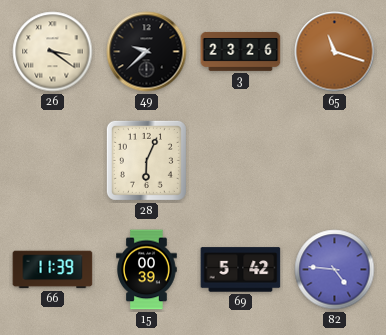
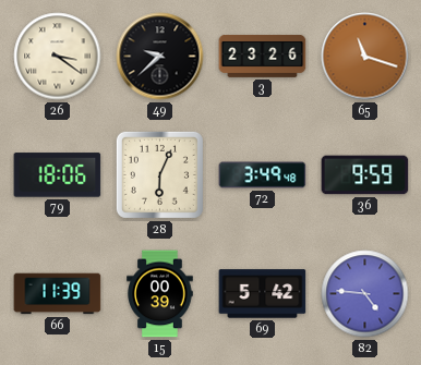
79: none -> 18:06 (58, 175)
72: none -> 3:49 (263, 175)
36: none -> 9:59 (365, 175)
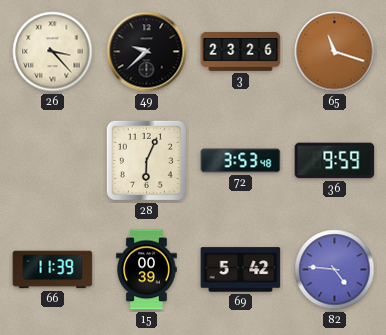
26: 3:21 -> 3:23 (53, 52)
79: 18:06 -> none (58, 175)
72: 3:49 -> 3:53 (241, 161)
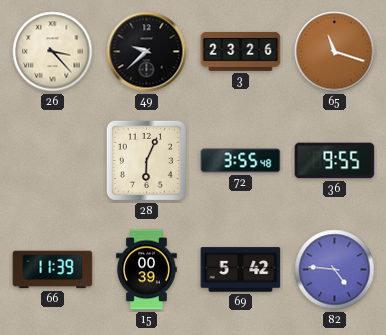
72: 3:53 -> 3:55 (241, 161)
36: 9:59 -> 9:55 (335, 161)
